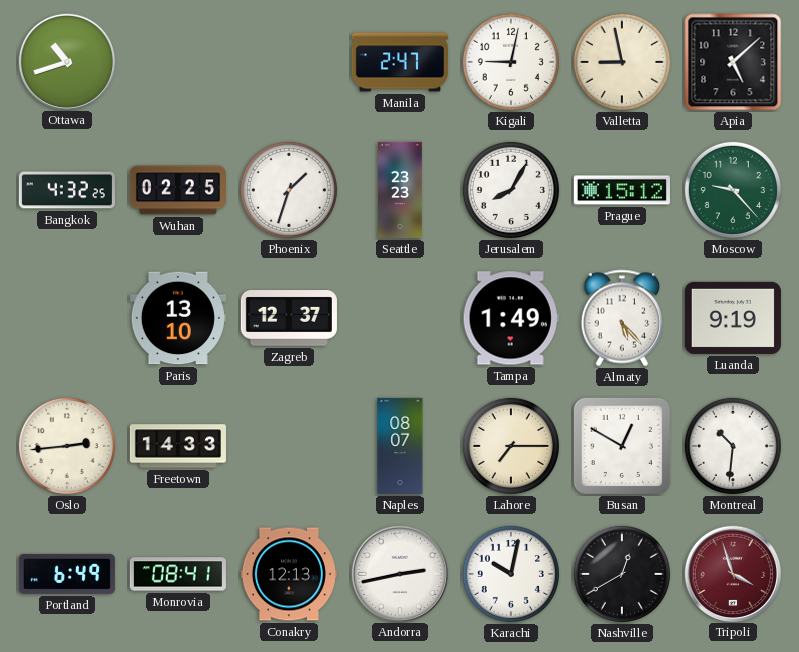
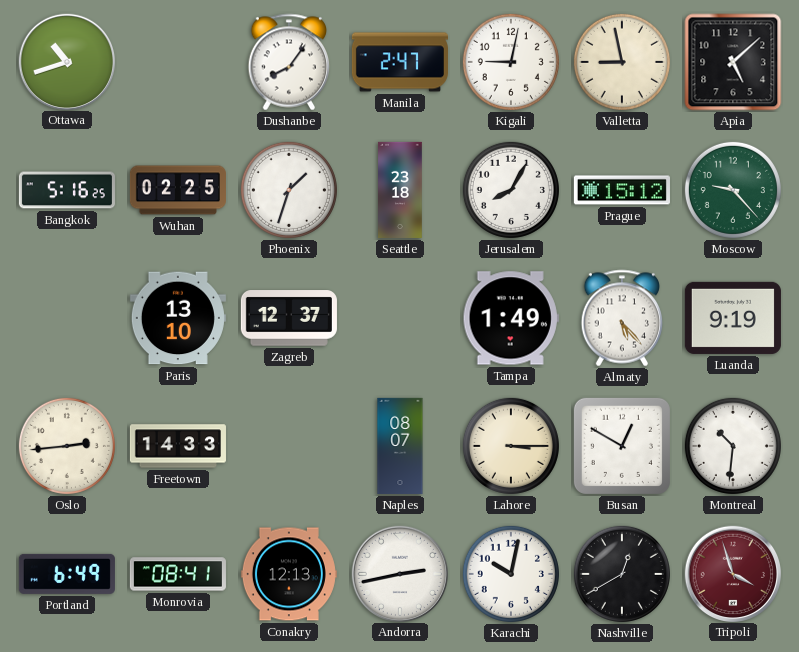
Dushanbe: none -> 8:06 (289, 62)
Bangkok: 4:32 -> 5:16 (67, 190)
Seattle: 23:23 -> 23:18 (400, 190)
Lahore: 7:15 -> 3:15 (511, 446)
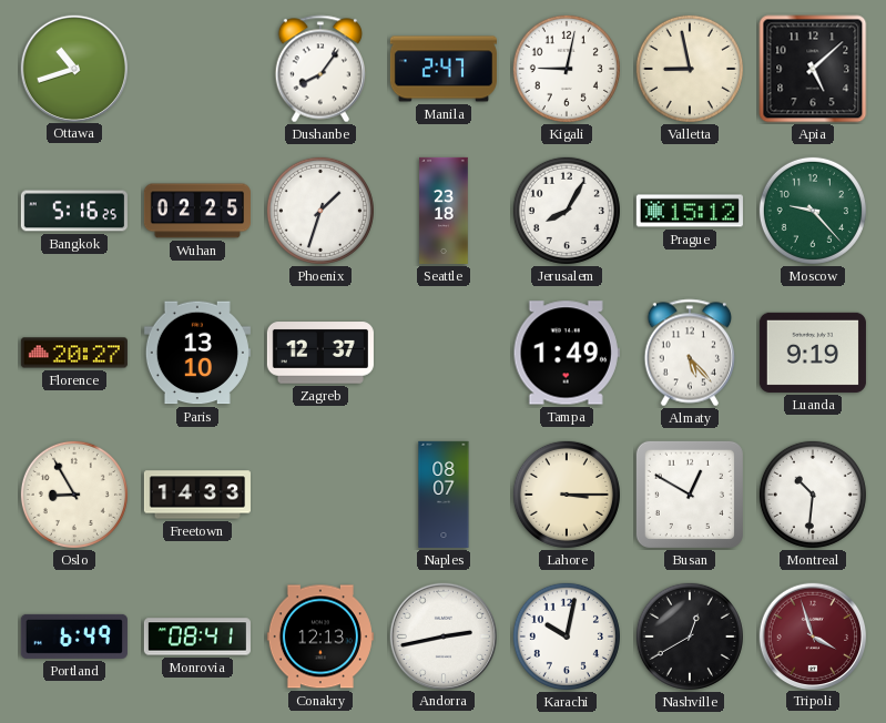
Florence: none -> 20:27 (74, 353)
Oslo: 2:44 -> 8:55 (74, 495)
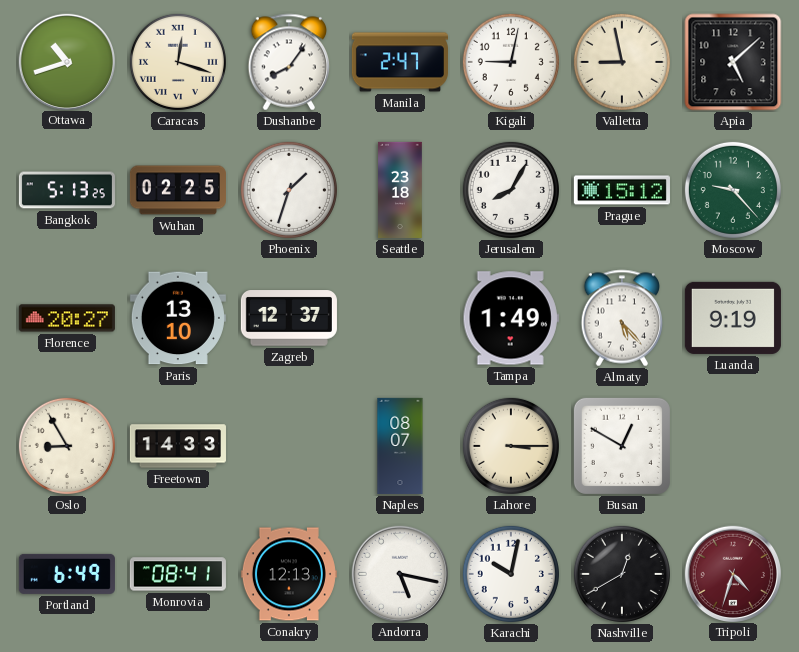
Caracas: none -> 12:18 (178, 62)
Bangkok: 5:16 -> 5:13 (67, 190)
Montreal: 10:31 -> none (813, 495)
Andorra: 2:43 -> 5:17 (399, 573)
Tripoli: 3:57 -> 4:33 (732, 573)
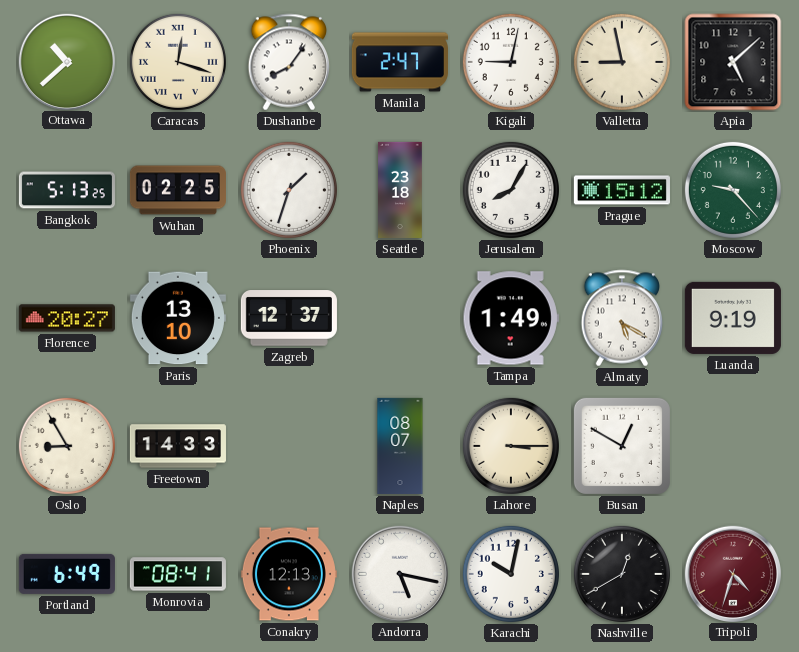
Ottawa: 10:42 -> 10:38 (66, 61)
Almaty: 5:23 -> 5:20 (622, 318)
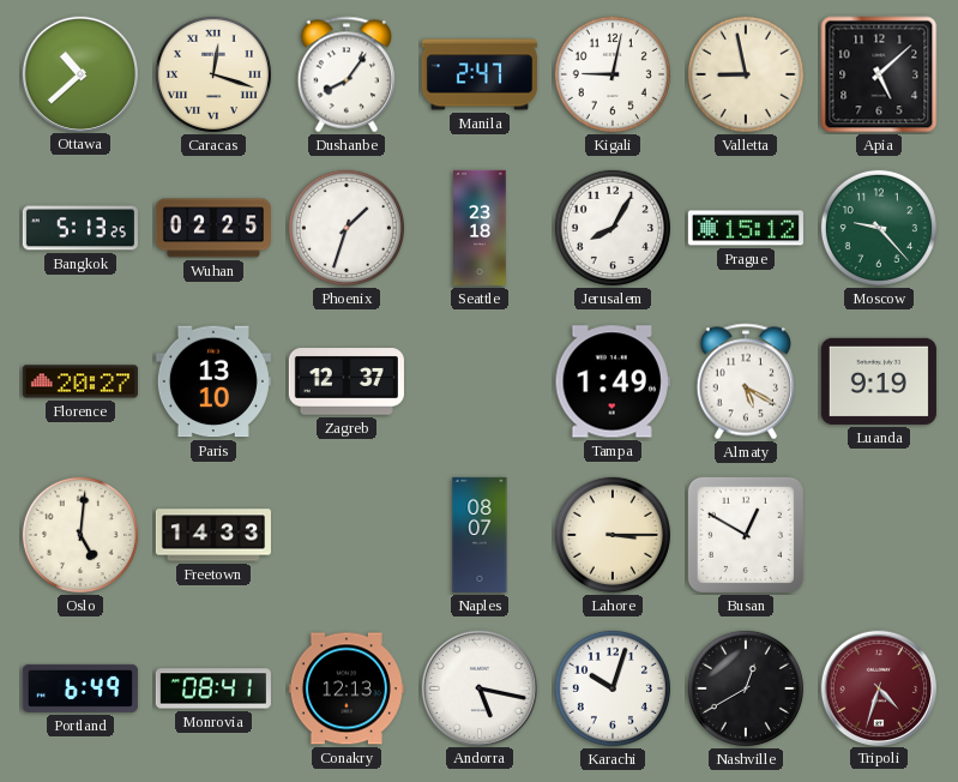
Oslo: 8:55 -> 5:01 (80, 535)
Karachi: 10:02 -> 10:03 (613, 688)
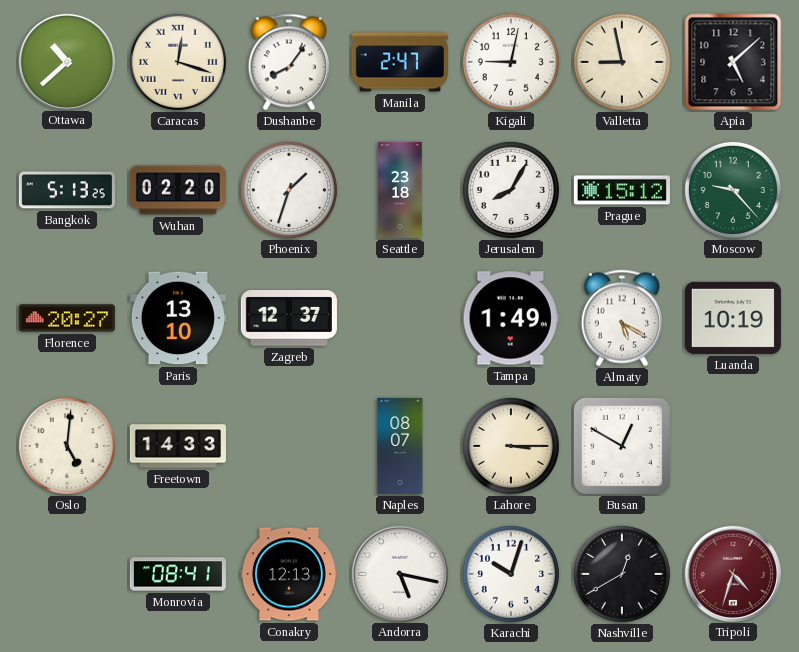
Wuhan: 02:25 -> 02:20 (178, 190)
Luanda: 9:19 -> 10:19 (733, 318)
Portland: 6:49 -> none (80, 688)
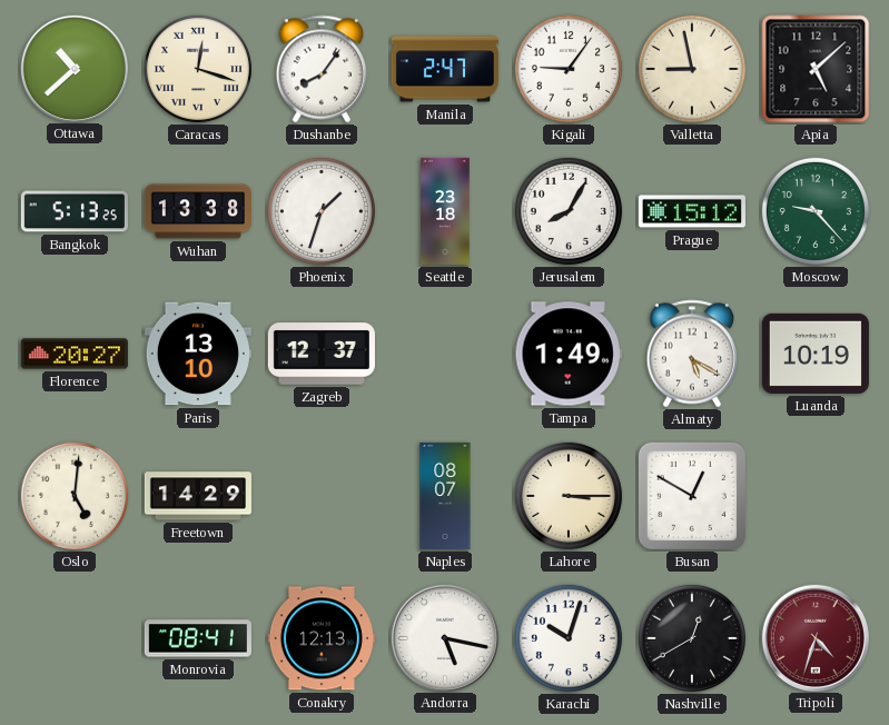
Kigali: 9:02 -> 9:06 (569, 69)
Wuhan: 02:20 -> 13:38 (198, 211)
Freetown: 14:33 -> 14:29 (198, 496)
